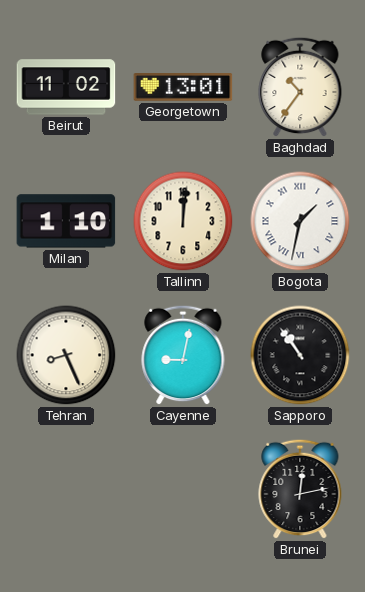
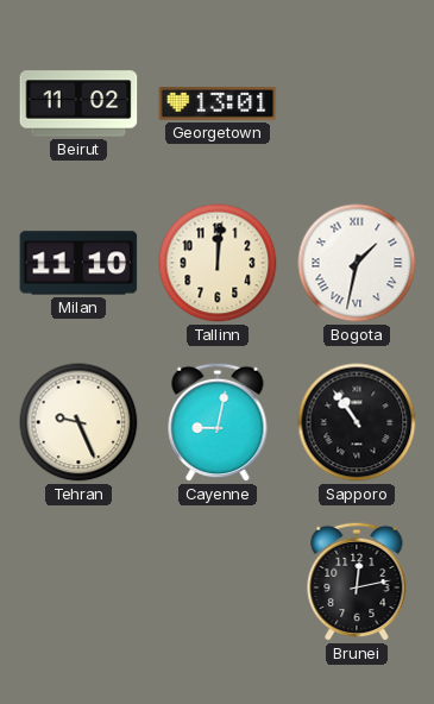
Baghdad: 10:36 -> none (300, 87)
Milan: 1:10 -> 11:10 (78, 263)
Tehran: 8:26 -> 9:26 (78, 422)
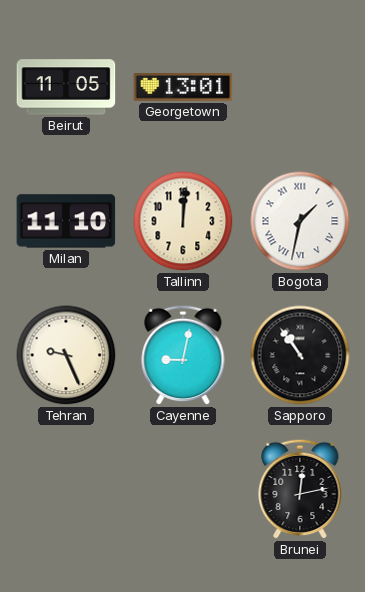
Beirut: 11:02 -> 11:05 (66, 87)
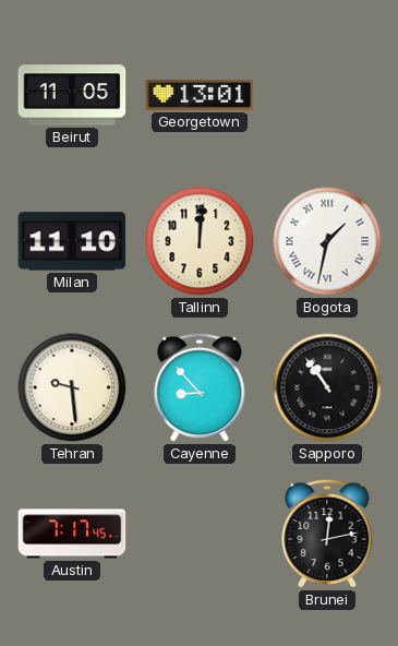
Tehran: 9:26 -> 9:29 (72, 387)
Cayenne: 9:02 -> 8:53 (200, 387)
Austin: none -> 7:17 (72, 534)
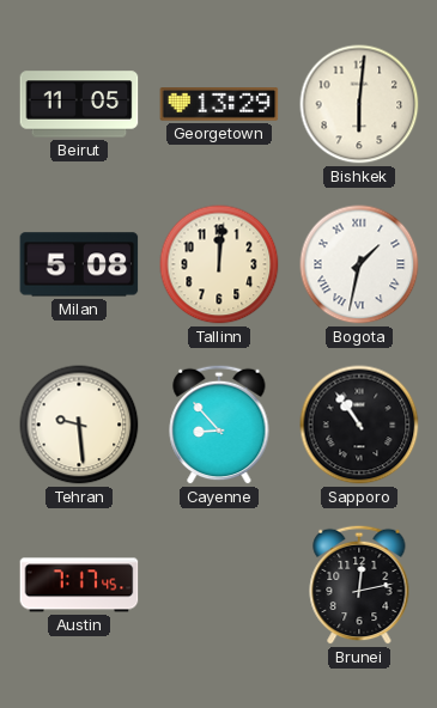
Georgetown: 13:01 -> 13:29 (219, 105)
Bishkek: none -> 6:01 (359, 104)
Milan: 11:10 -> 5:08 (79, 264)
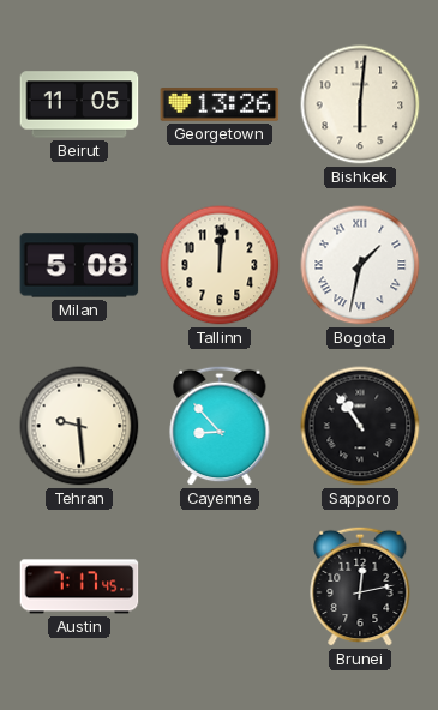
Georgetown: 13:29 -> 13:26 (220, 106)
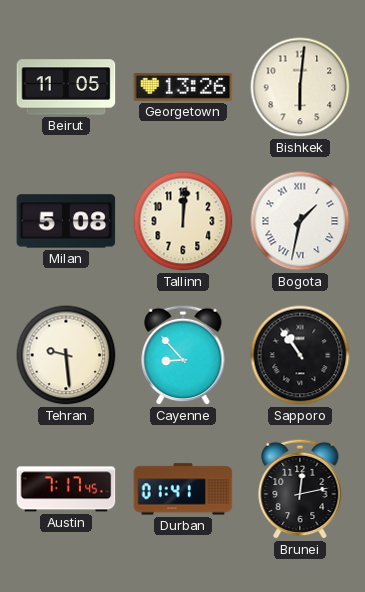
Durban: none -> 01:41 (183, 489)
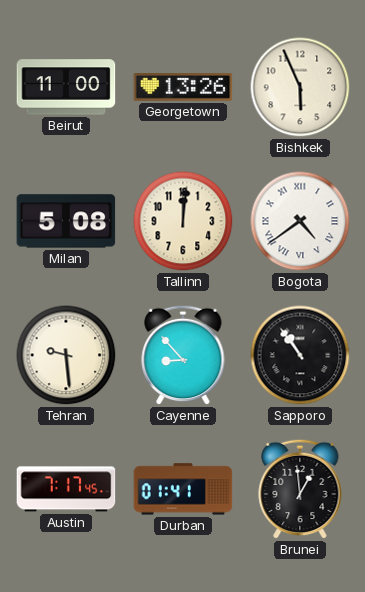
Beirut: 11:05 -> 11:00 (66, 87)
Bishkek: 6:01 -> 5:56 (300, 87)
Bogota: 1:32 -> 4:39 (300, 221)
Brunei: 12:13 -> 12:59 (300, 489)
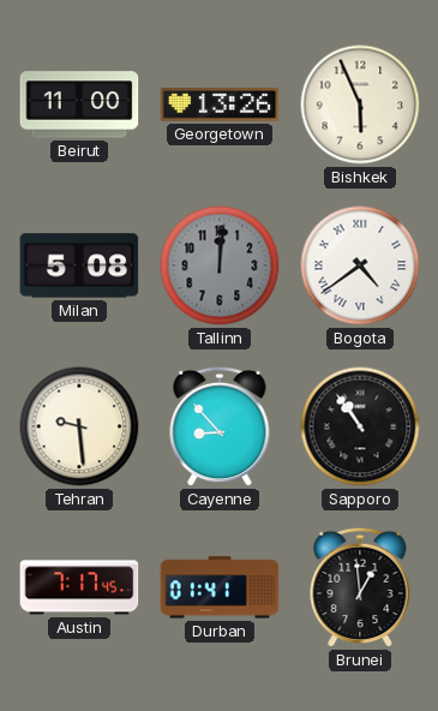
Tallinn dial: cream -> grey (220, 265)
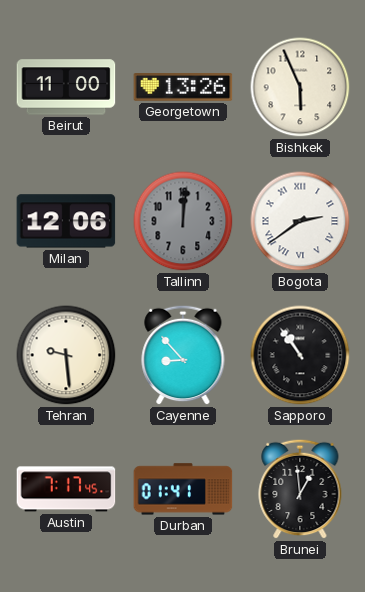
Milan: 5:08 -> 12:06 (66, 221)
Bogota: 4:39 -> 2:39 (300, 221)
